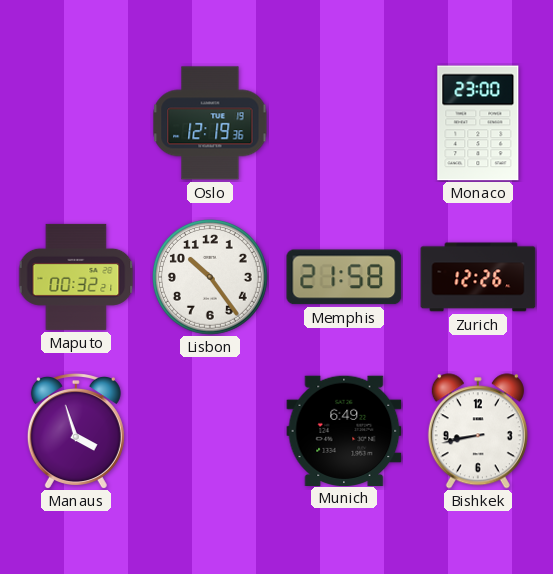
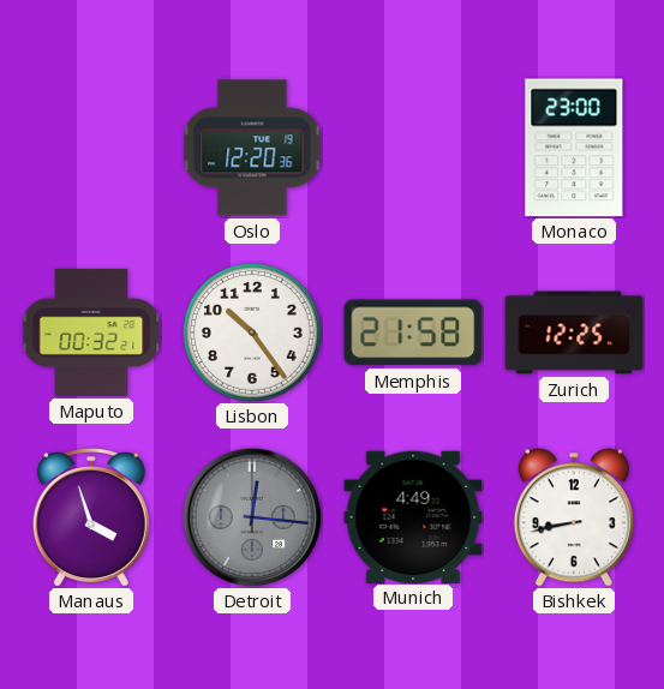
Oslo: 12:19 -> 12:20 (252, 148)
Zurich: 12:26 -> 12:25 (574, 332)
Detroit: none -> 12:16 (252, 517)
Munich: 6:49 -> 4:49 (413, 516)
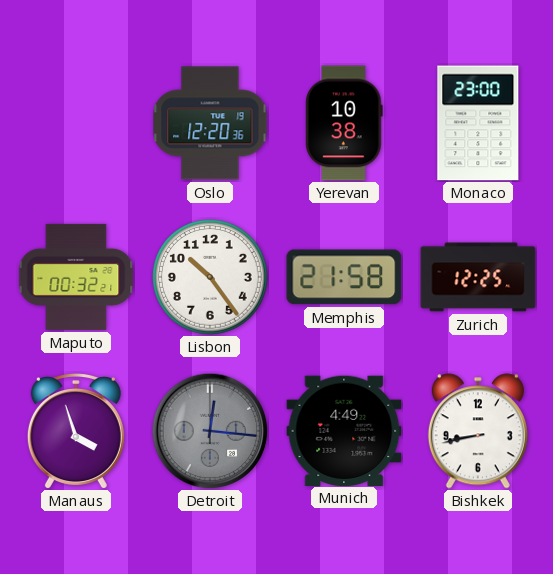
Yerevan: none -> 10:38 (344, 123)
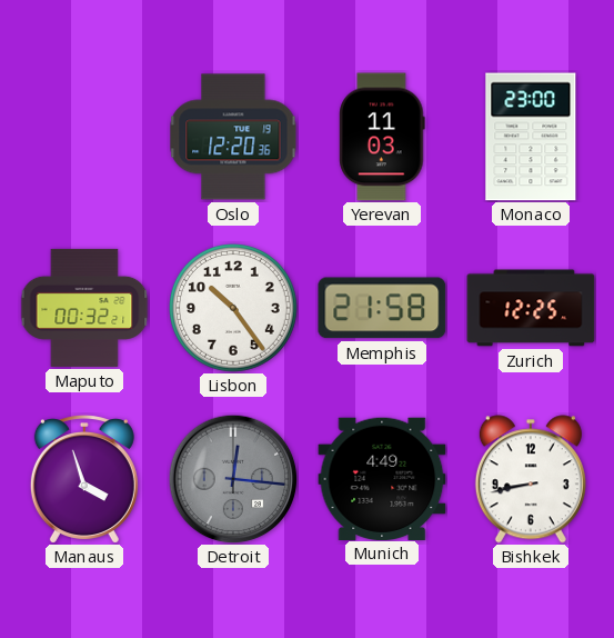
Yerevan: 10:38 -> 11:03 (382, 137)
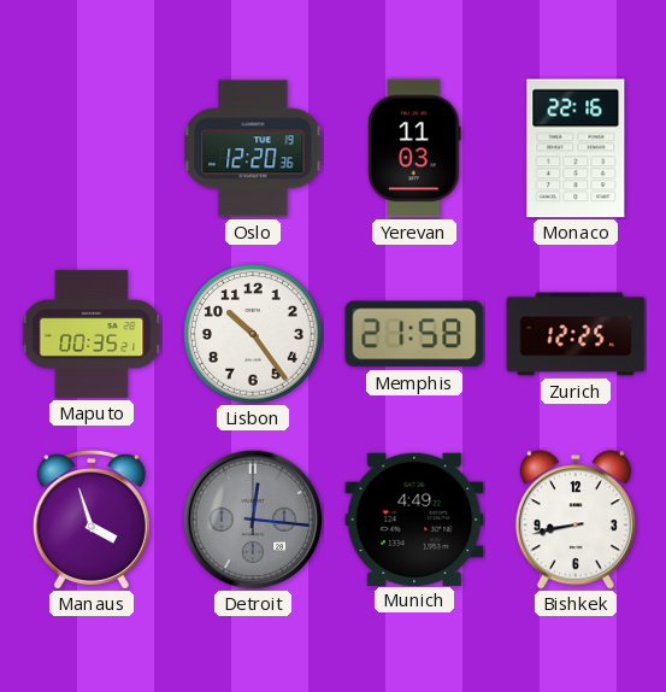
Monaco: 23:00 -> 22:16 (576, 148)
Maputo: 00:32 -> 00:35 (92, 334)
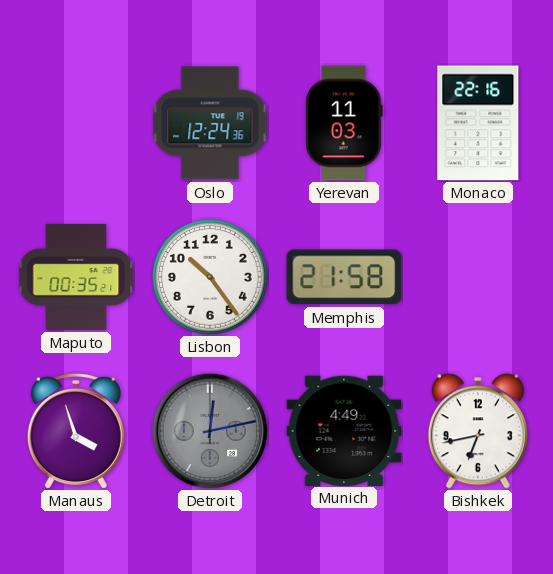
Oslo: 12:20 -> 12:24 (210, 123)
Zurich: 12:25 -> none (576, 334)
Detroit: 12:16 -> 12:13 (210, 431)
Bishkek: 8:43 -> 6:43 (478, 431)
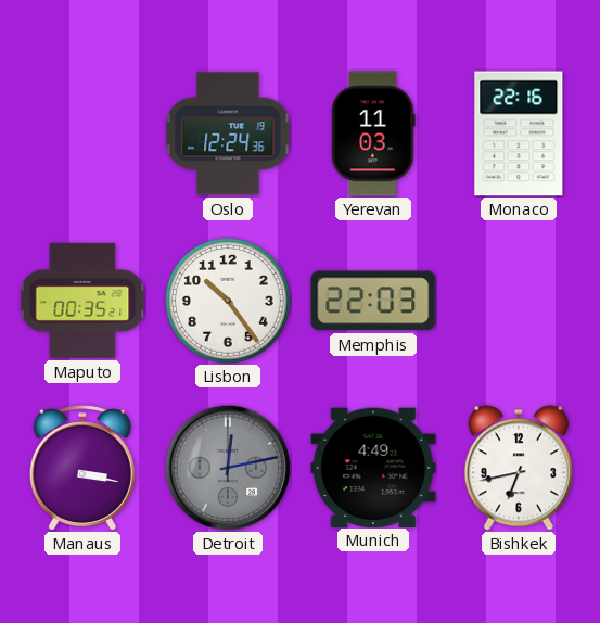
Memphis: 21:58 -> 22:03 (373, 301)
Manaus: 3:57 -> 3:17 (82, 468)
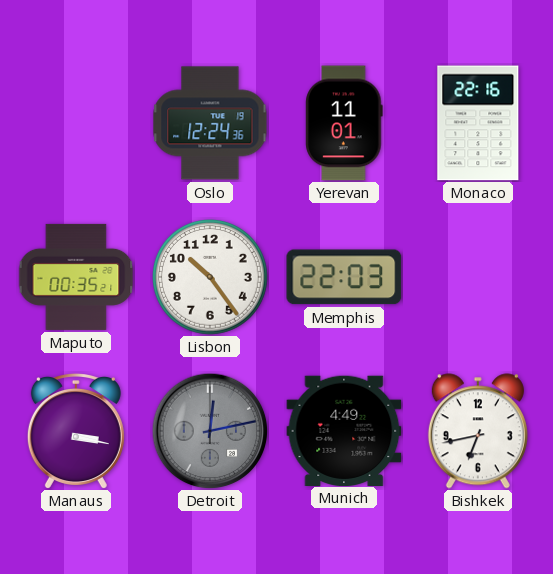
Yerevan: 11:03 -> 11:01 (344, 123)
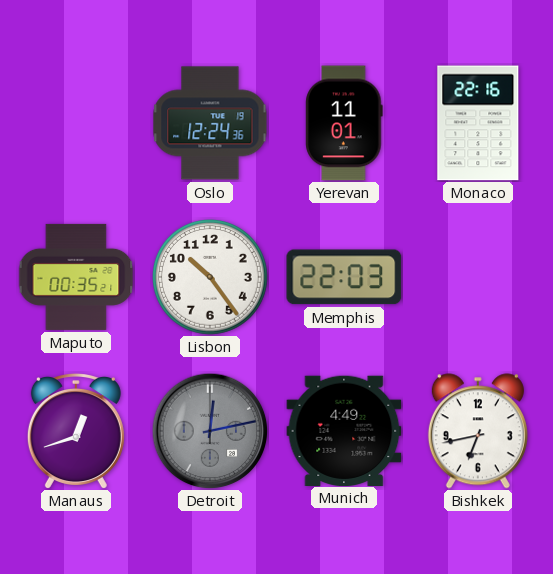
Manaus: 3:17 -> 12:42 (76, 431)
